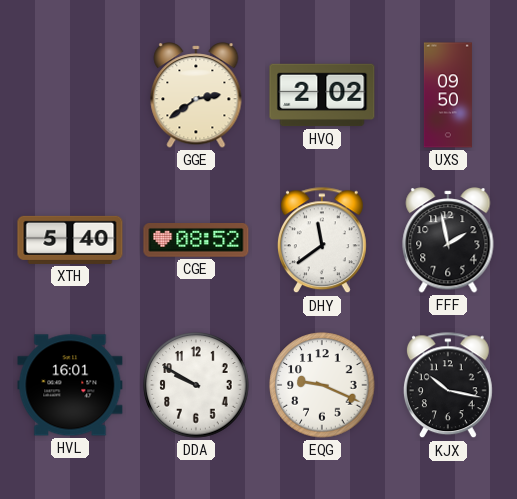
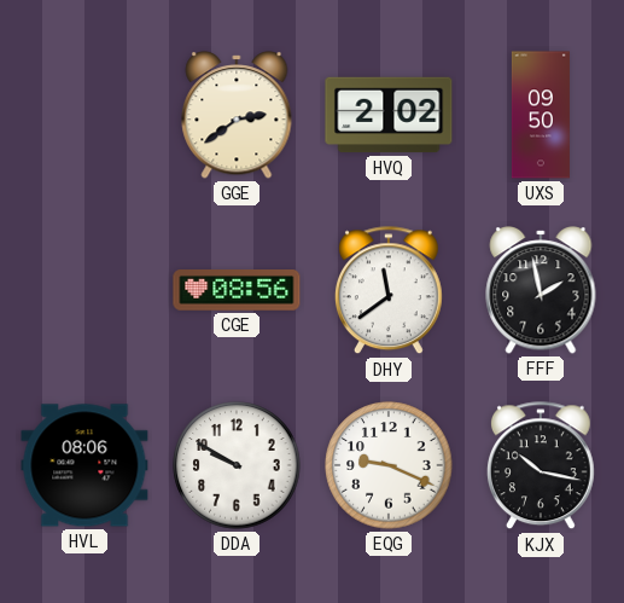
XTH: 5:40 -> none (70, 240)
CGE: 08:52 -> 08:56 (237, 291)
HVL: 16:01 -> 08:06 (84, 465)
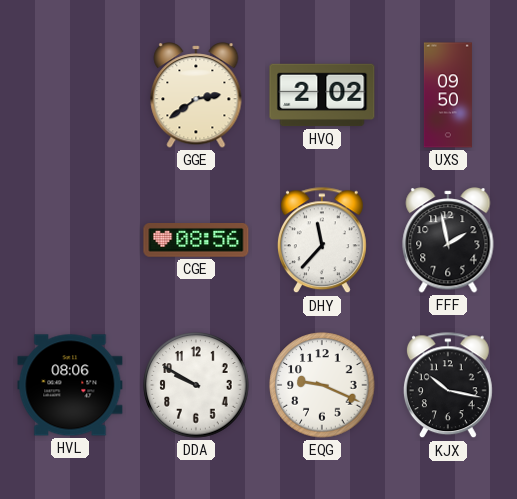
DHY: 11:39 -> 11:37 (322, 241)
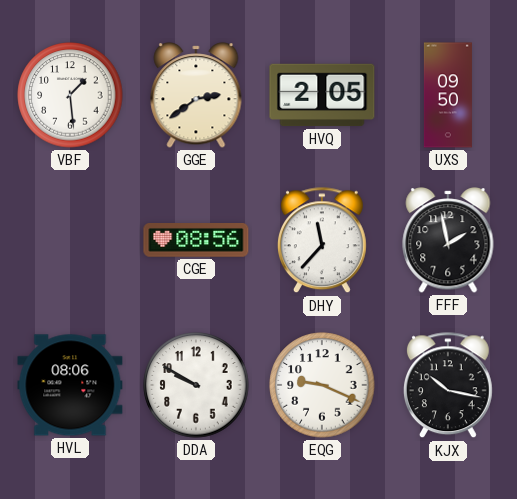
VBF: none -> 1:29 (70, 95)
HVQ: 2:02 -> 2:05 (322, 95)
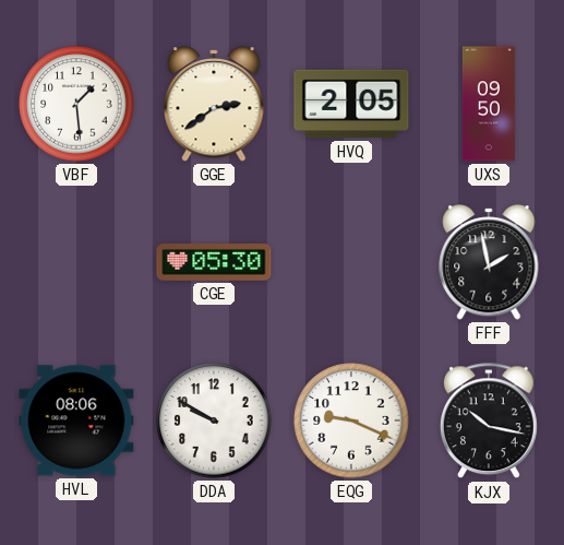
CGE: 08:56 -> 05:30 (214, 263)
DHY: 11:37 -> none (322, 241)
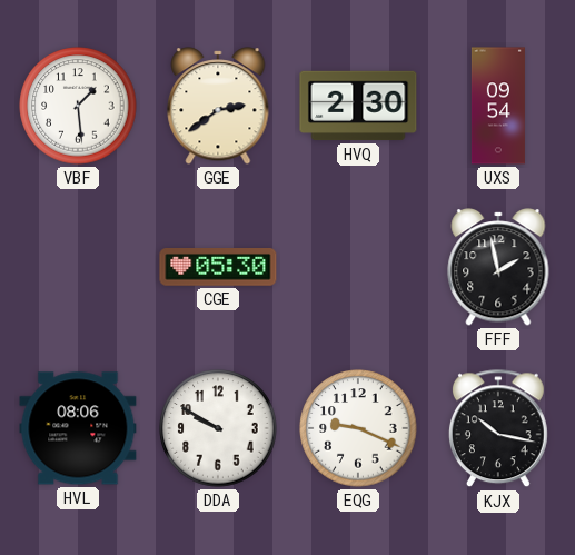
HVQ: 2:05 -> 2:30 (358, 106)
UXS: 09:50 -> 09:54 (498, 106)
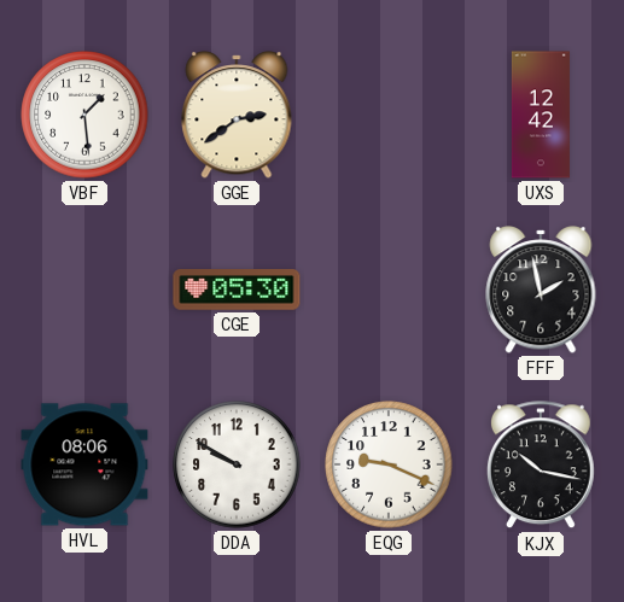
HVQ: 2:30 -> none (358, 106)
UXS: 09:54 -> 12:42 (541, 115)
